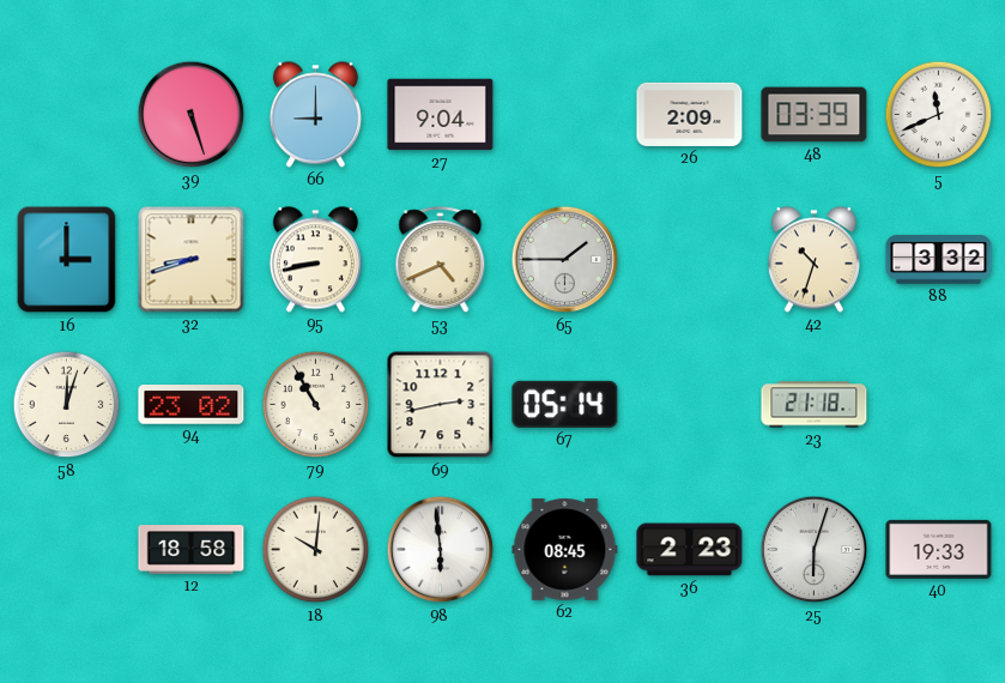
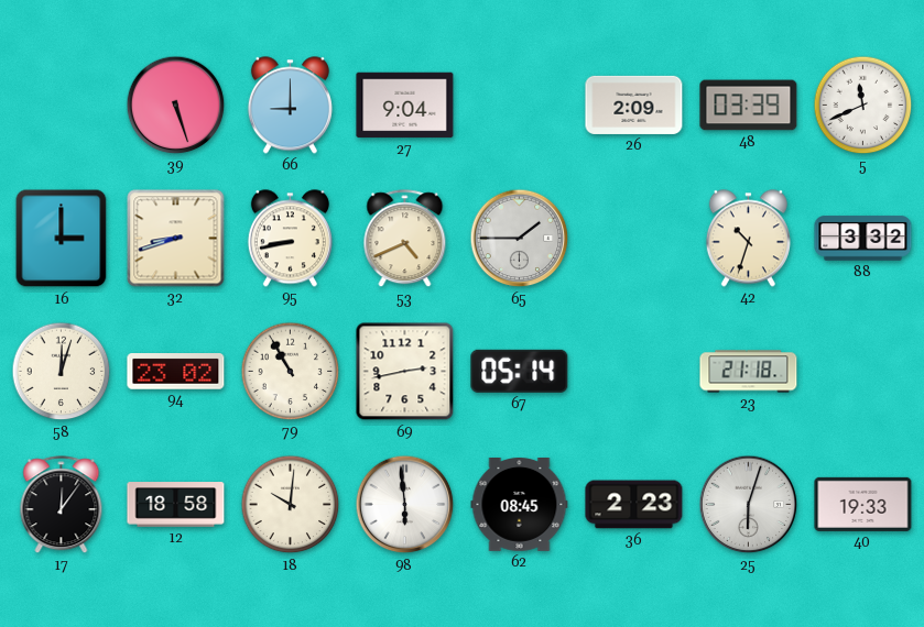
17: none -> 12:06 (62, 505)
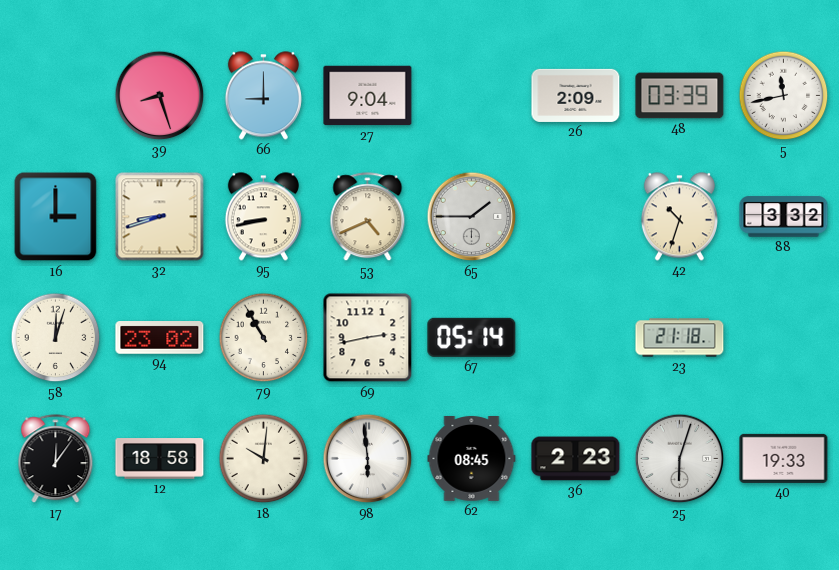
39: 5:27 -> 8:27 (160, 96)
5: 11:41 -> 11:43 (784, 96)
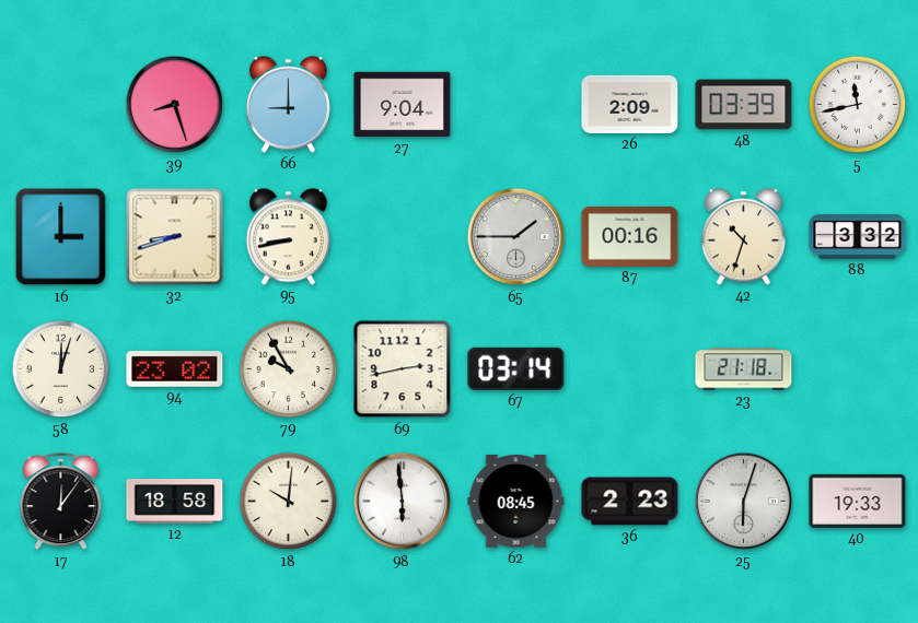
53: 4:41 -> none (368, 217)
87: none -> 00:16 (630, 236)
79: 10:55 -> 9:55 (289, 369)
67: 05:14 -> 03:14 (516, 368)
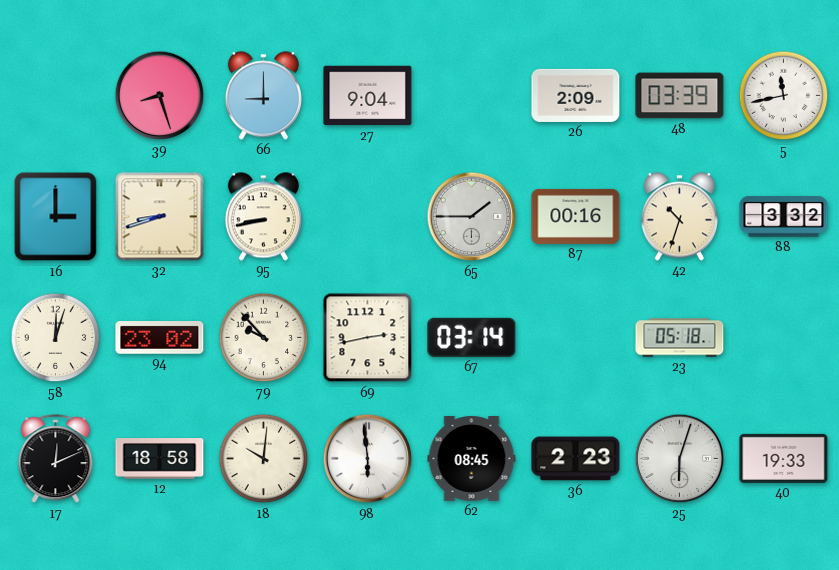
79: 9:55 -> 9:53 (264, 338)
23: 21:18 -> 05:18 (680, 338)
17: 12:06 -> 12:11 (56, 459)
